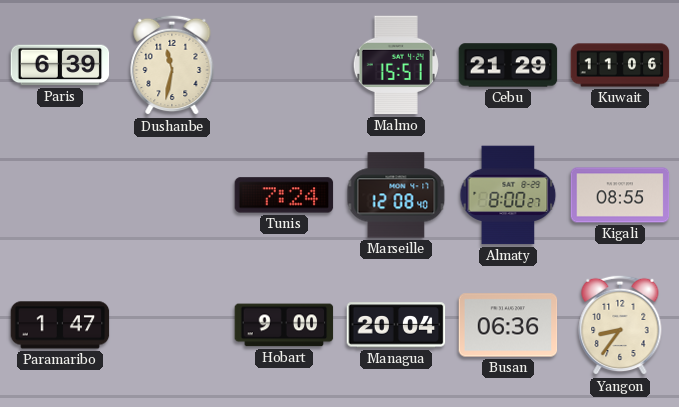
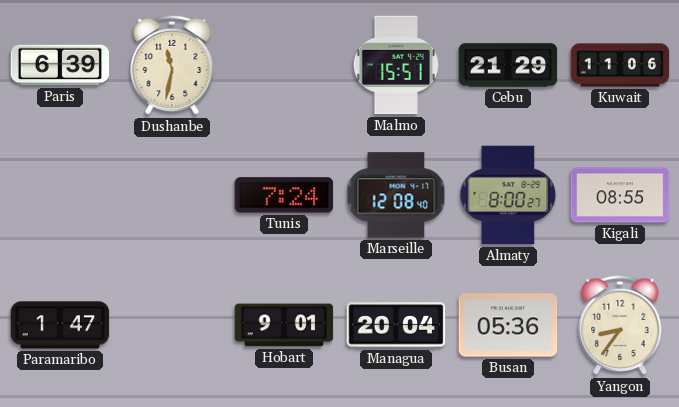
Hobart: 9:00 -> 9:01 (284, 325)
Busan: 06:36 -> 05:36 (508, 325)
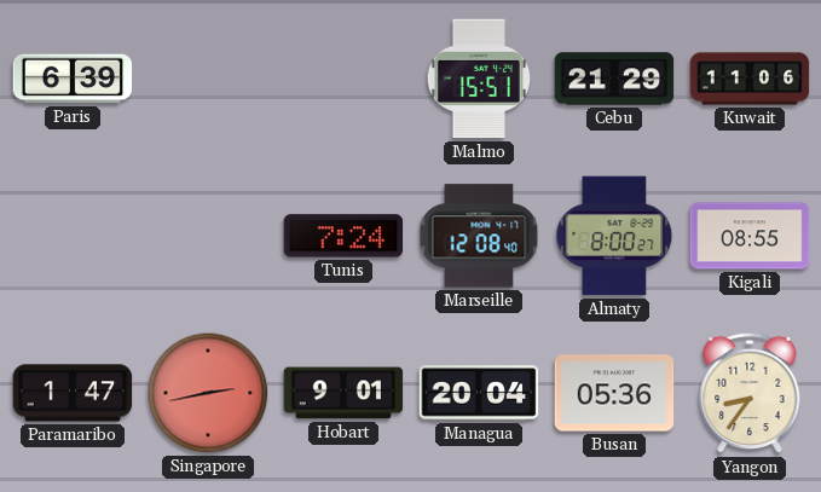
Dushanbe: 11:32 -> none (172, 65)
Singapore: none -> 2:43 (208, 393)
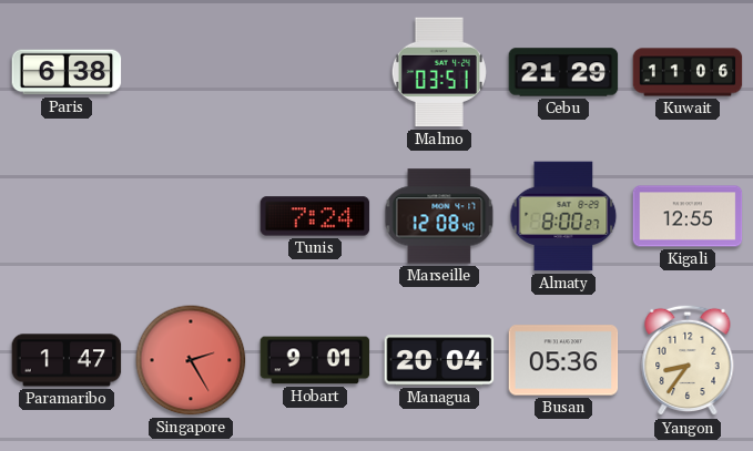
Paris: 6:39 -> 6:38 (67, 72)
Malmo: 15:51 -> 03:51 (439, 72)
Kigali: 08:55 -> 12:55 (688, 216)
Singapore: 2:43 -> 2:25 (191, 360)
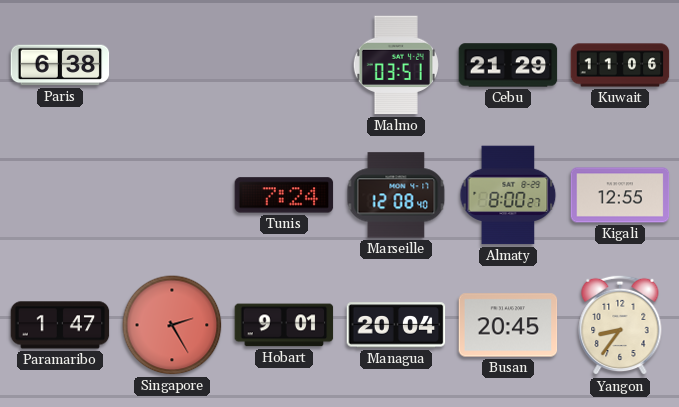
Busan: 05:36 -> 20:45 (508, 325)
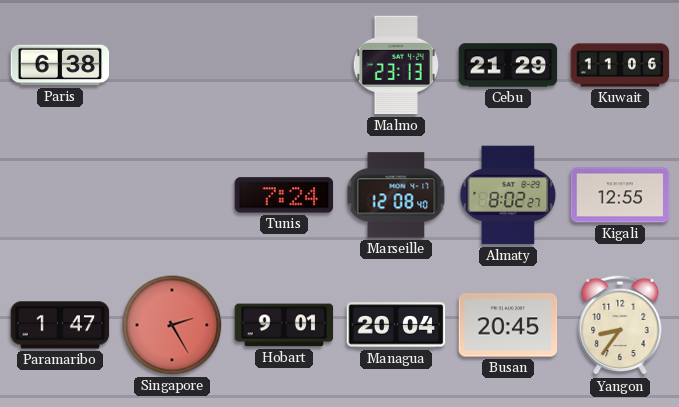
Malmo: 03:51 -> 23:13 (396, 65)
Almaty: 8:00 -> 8:02 (508, 195)
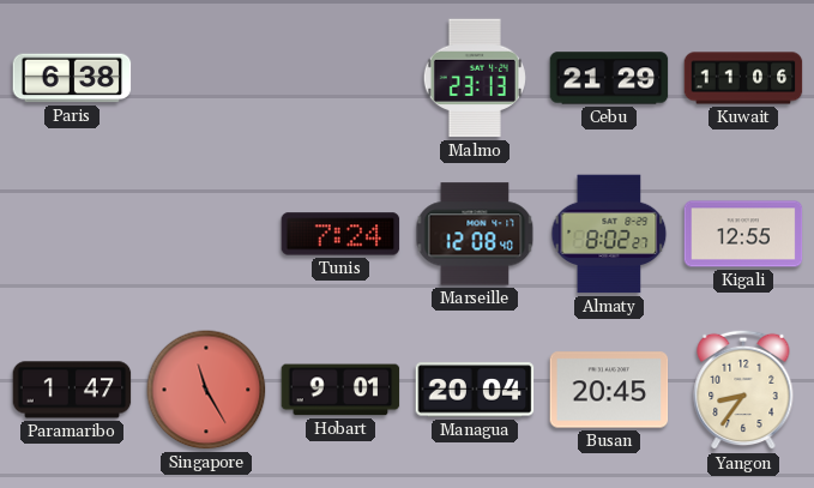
Singapore: 2:25 -> 11:25 (206, 390)
